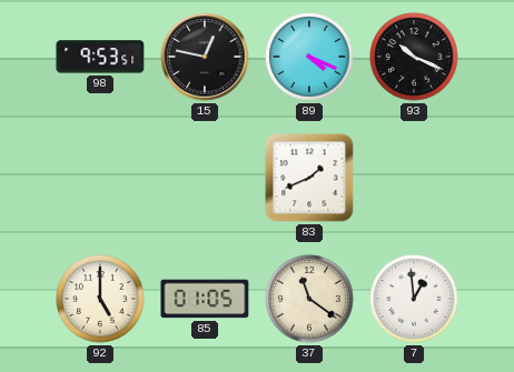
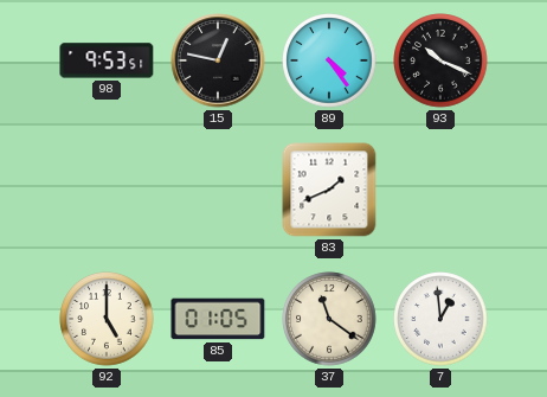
89: 4:19 -> 4:24 (329, 60)
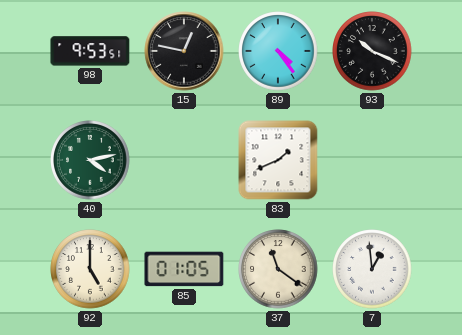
40: none -> 4:13 (90, 160)
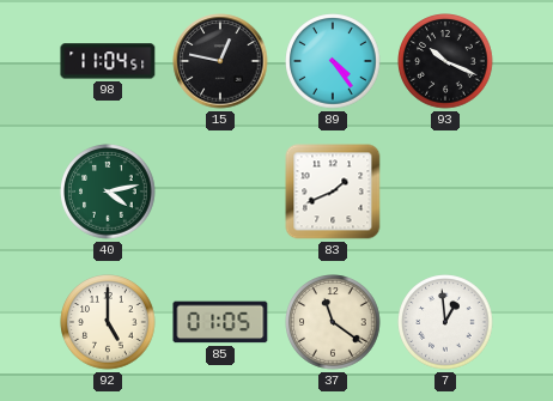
98: 9:53 -> 11:04 (108, 61)
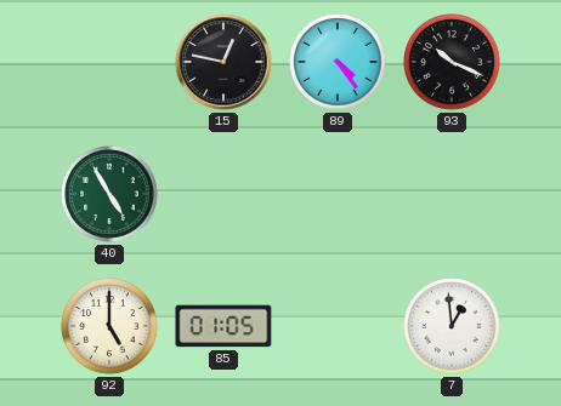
98: 11:04 -> none (108, 61)
40: 4:13 -> 4:55 (109, 194)
83: 1:41 -> none (333, 192)
37: 11:21 -> none (333, 322)
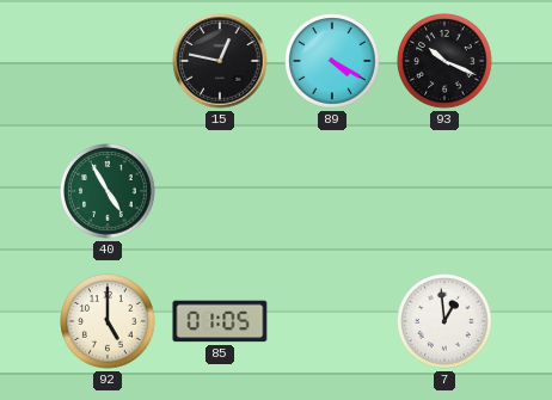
89: 4:24 -> 4:20 (332, 61)
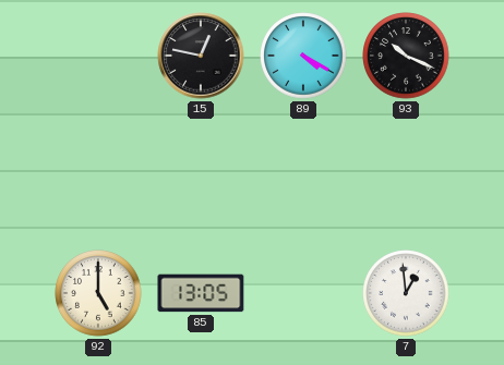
40: 4:55 -> none (108, 191)
85: 01:05 -> 13:05 (201, 293)
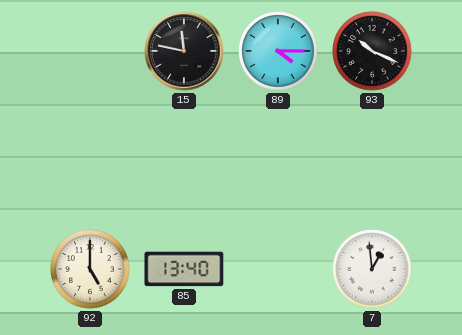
15: 12:47 -> 11:47 (184, 51)
89: 4:20 -> 4:15 (278, 51)
85: 13:05 -> 13:40 (184, 269)
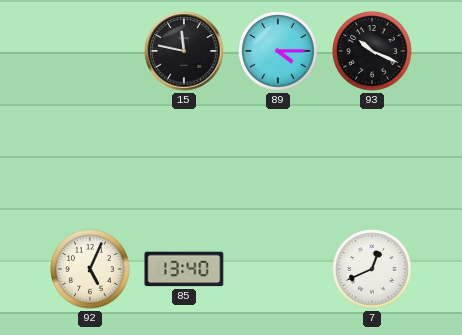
92: 5:00 -> 5:04 (90, 269)
7: 12:59 -> 12:41 (372, 269)
